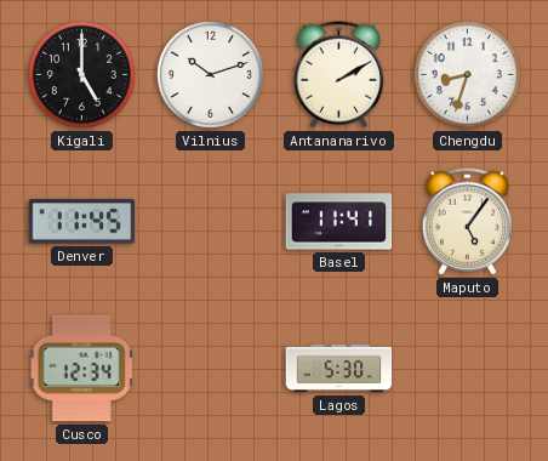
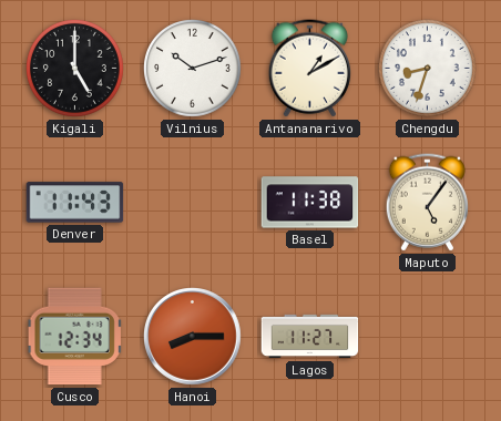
Antananarivo: 2:10 -> 1:10 (309, 69)
Denver: 11:45 -> 11:43 (75, 203)
Basel: 11:41 -> 11:38 (310, 203)
Hanoi: none -> 8:15 (193, 337)
Lagos: 5:30 -> 11:27 (310, 337)
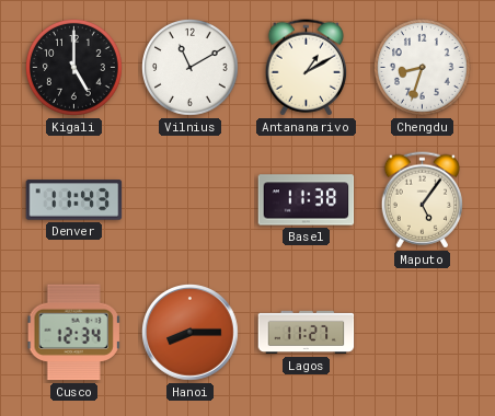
Vilnius: 10:12 -> 11:10 (191, 68)
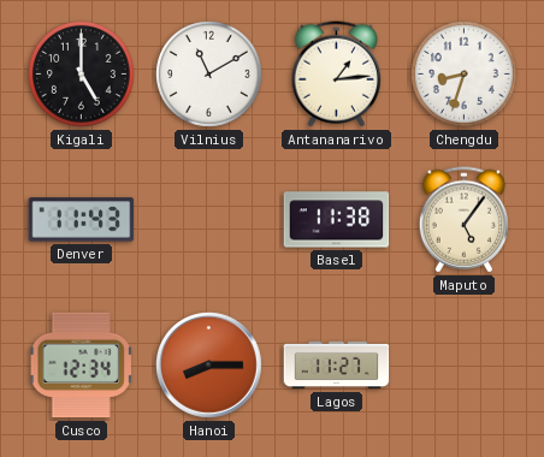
Antananarivo: 1:10 -> 1:14 (336, 75)
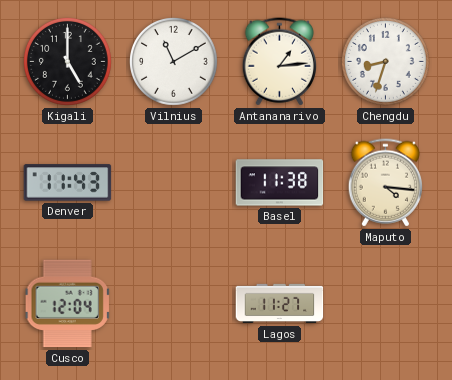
Maputo: 5:06 -> 4:16 (385, 183)
Cusco: 12:34 -> 12:04 (67, 304)
Hanoi: 8:15 -> none (209, 366)
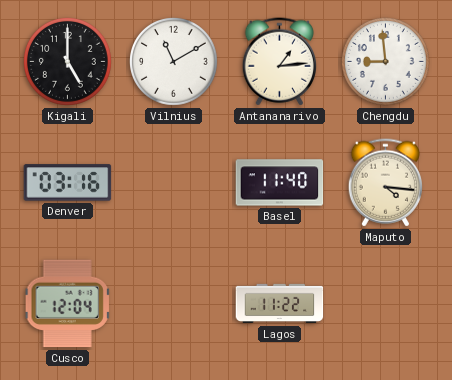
Chengdu: 8:33 -> 8:59 (386, 62)
Denver: 11:43 -> 03:16 (68, 183)
Basel: 11:38 -> 11:40 (280, 183)
Lagos: 11:27 -> 11:22 (280, 304)
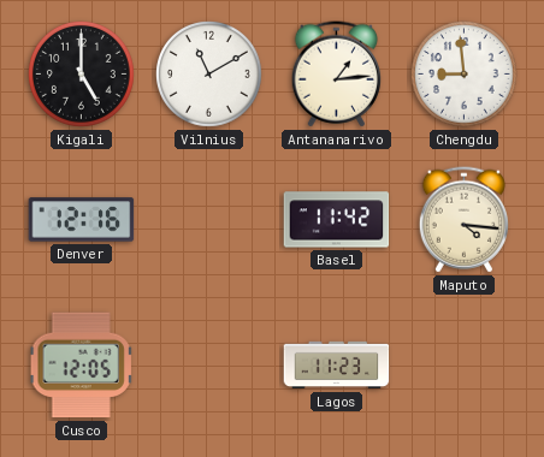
Denver: 03:16 -> 12:16 (82, 220)
Basel: 11:40 -> 11:42 (337, 220)
Cusco: 12:04 -> 12:05 (81, 366)
Lagos: 11:22 -> 11:23 (337, 366)
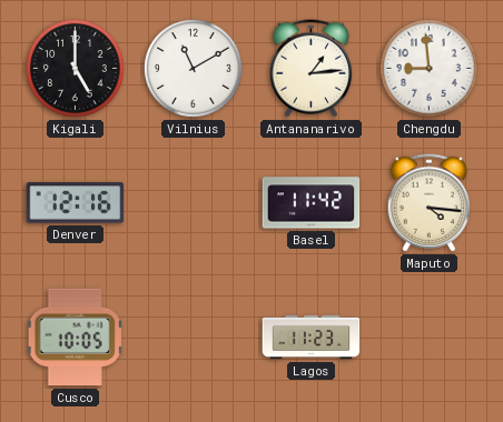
Cusco: 12:05 -> 10:05 (75, 338)
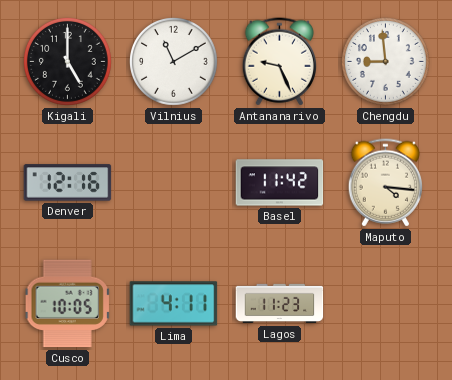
Antananarivo: 1:14 -> 9:26 (279, 62)
Lima: none -> 4:11 (174, 304)
